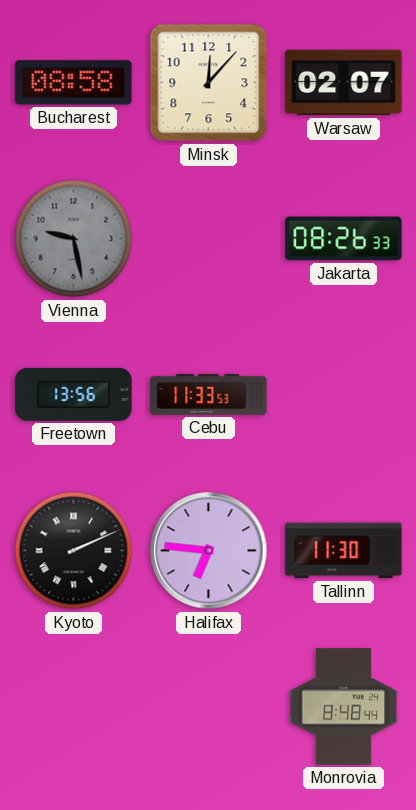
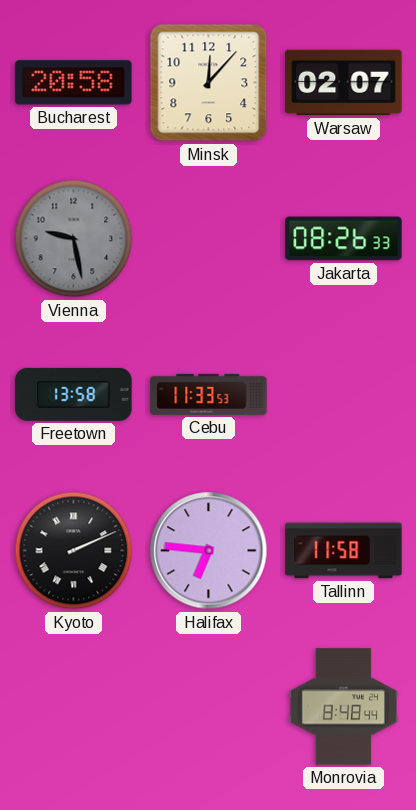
Bucharest: 08:58 -> 20:58 (74, 83)
Freetown: 13:56 -> 13:58 (74, 394)
Tallinn: 11:30 -> 11:58 (344, 551)
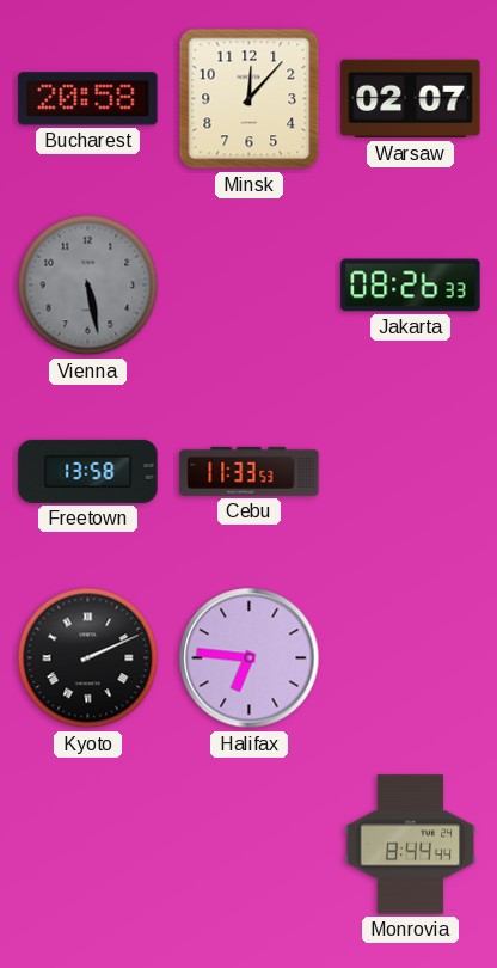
Vienna: 9:28 -> 5:28 (88, 286)
Tallinn: 11:58 -> none (344, 551)
Monrovia: 8:48 -> 8:44 (411, 845)
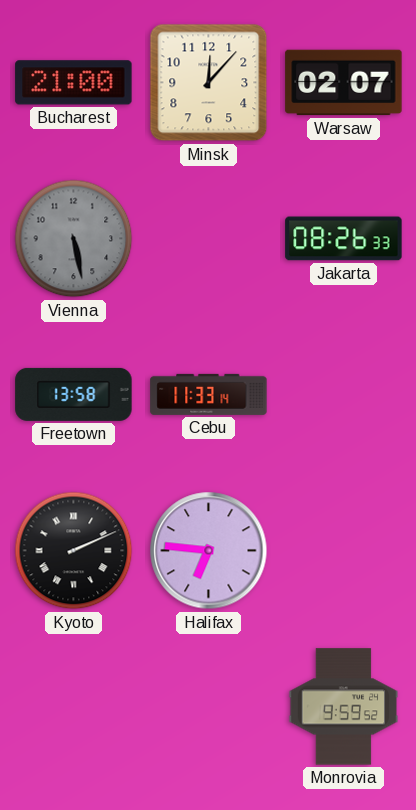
Bucharest: 20:58 -> 21:00 (74, 83)
Cebu: 11:33:53 -> 11:33:14 (209, 394)
Monrovia: 8:44 -> 9:59 (344, 707)
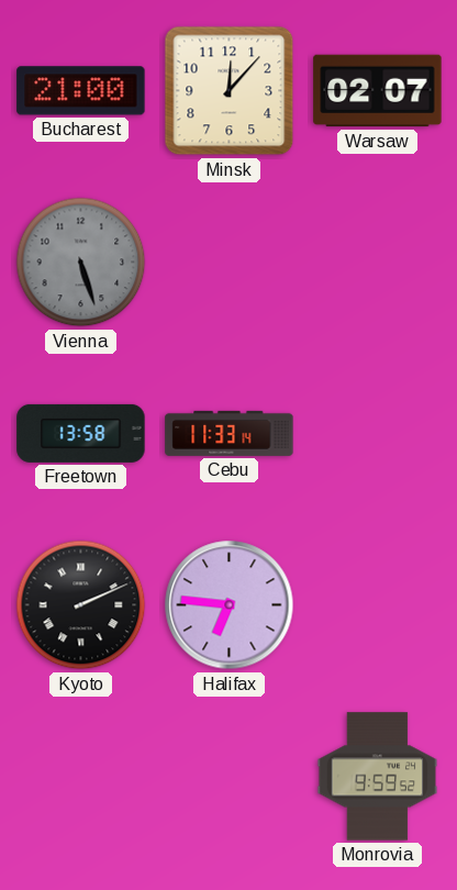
Vienna: 5:28 -> 5:27 (81, 263)
Jakarta: 08:26 -> none (344, 239)
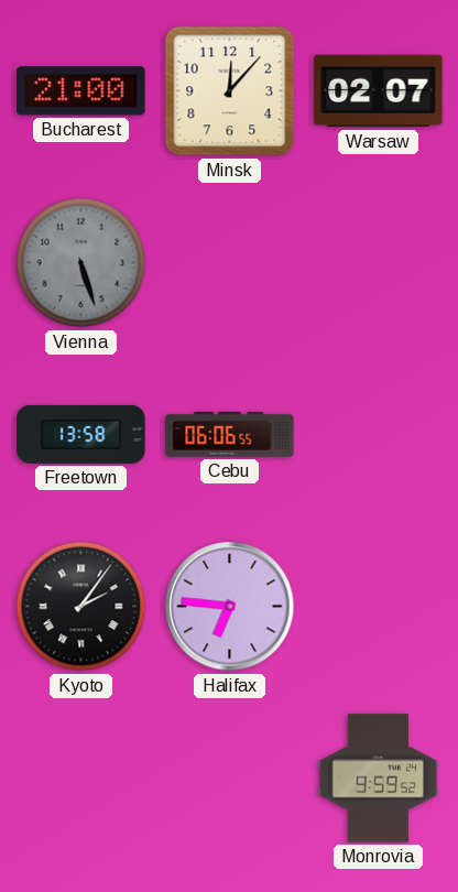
Cebu: 11:33 -> 06:06 (230, 434)
Kyoto: 2:11 -> 2:06 (81, 607)
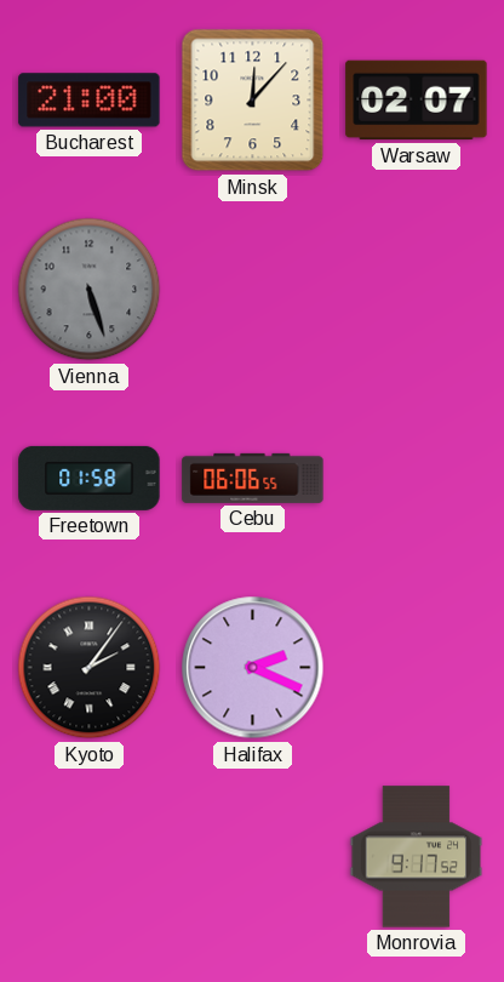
Freetown: 13:58 -> 01:58 (90, 478)
Halifax: 6:46 -> 2:19 (253, 668)
Monrovia: 9:59 -> 9:17 (417, 857)
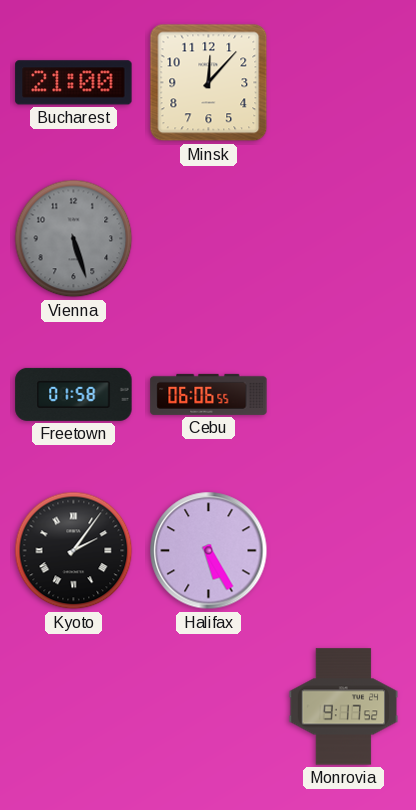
Warsaw: 02:07 -> none (417, 101)
Halifax: 2:19 -> 5:25 (209, 551)
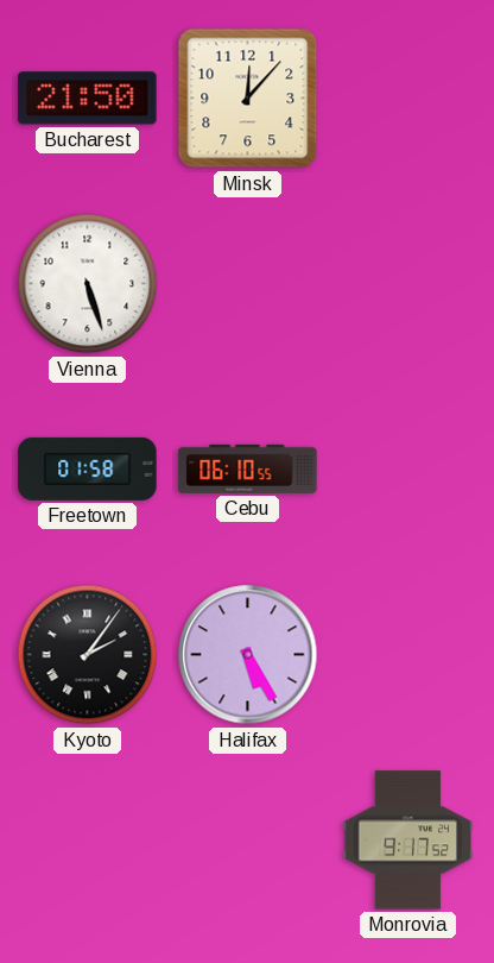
Bucharest: 21:00 -> 21:50 (88, 99)
Vienna dial: grey -> white (88, 284)
Cebu: 06:06 -> 06:10 (248, 468)
